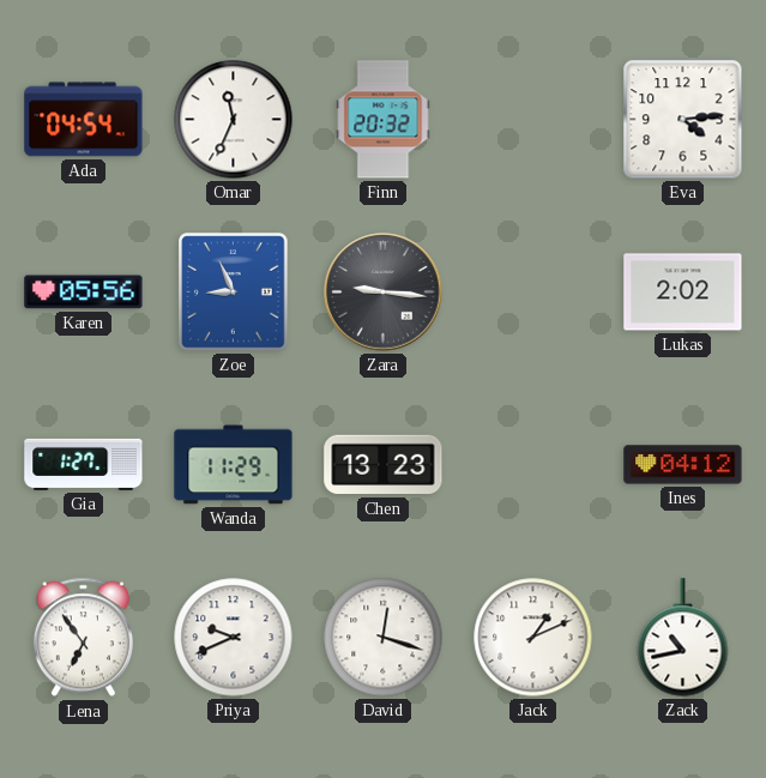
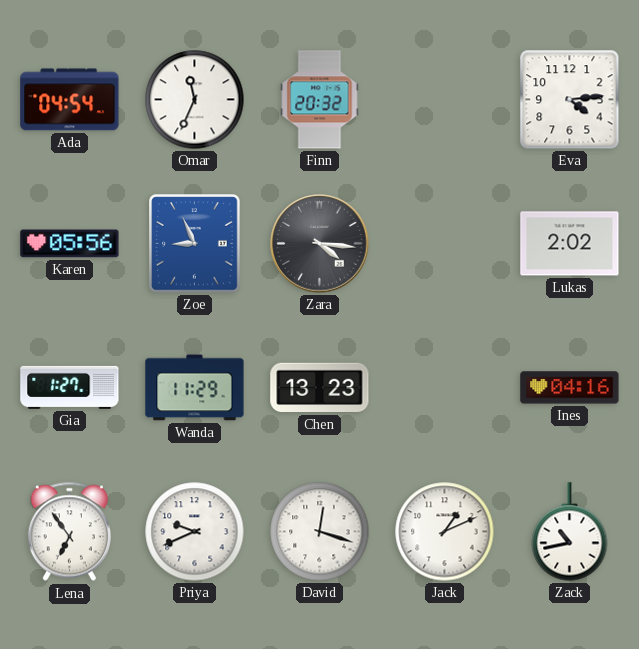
Zara: 9:16 -> 4:16 (320, 244)
Ines: 04:12 -> 04:16 (570, 388)
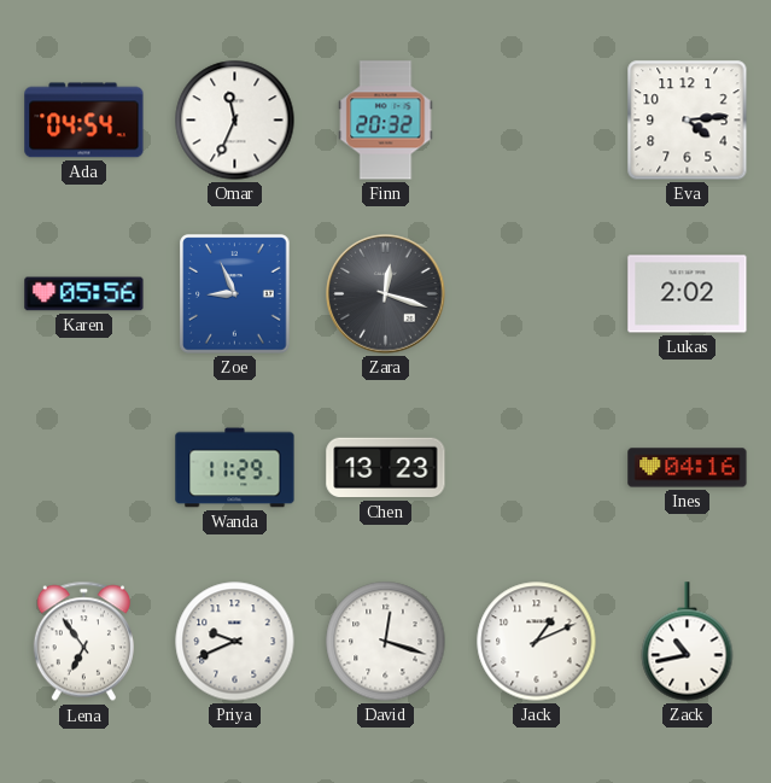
Zara: 4:16 -> 12:18 (386, 294)
Gia: 1:27 -> none (70, 387)
